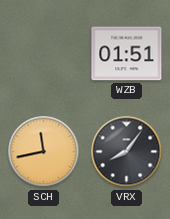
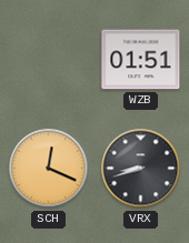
SCH: 11:43 -> 12:19 (49, 169)
VRX: 8:06 -> 8:42 (141, 169)
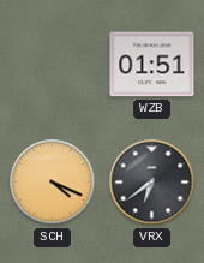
SCH: 12:19 -> 4:19 (53, 183)
VRX: 8:42 -> 6:39 (152, 183)
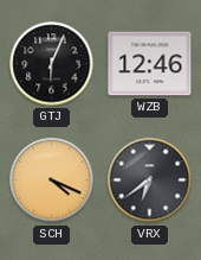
GTJ: none -> 6:04 (52, 64)
WZB: 01:51 -> 12:46 (150, 64)
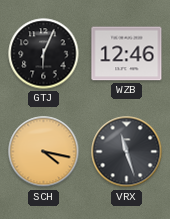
SCH: 4:19 -> 4:17 (44, 152)
VRX: 6:39 -> 11:27 (127, 152)
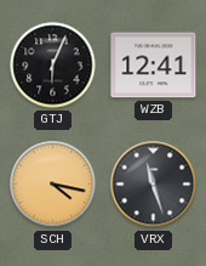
WZB: 12:46 -> 12:41 (154, 66)
